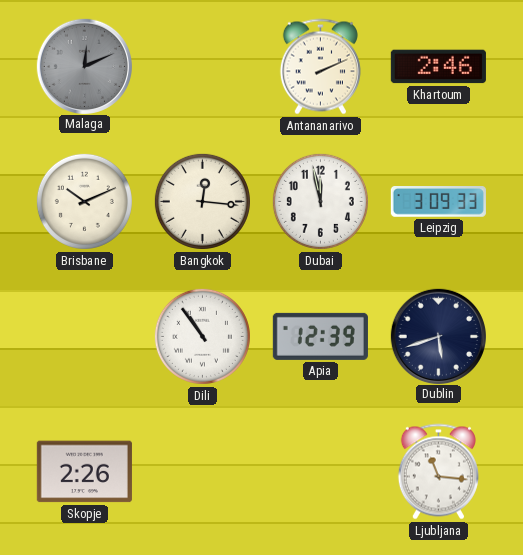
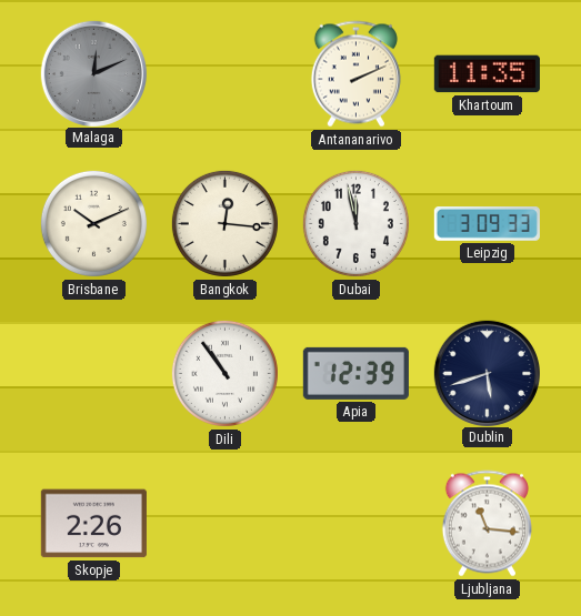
Khartoum: 2:46 -> 11:35 (487, 74)
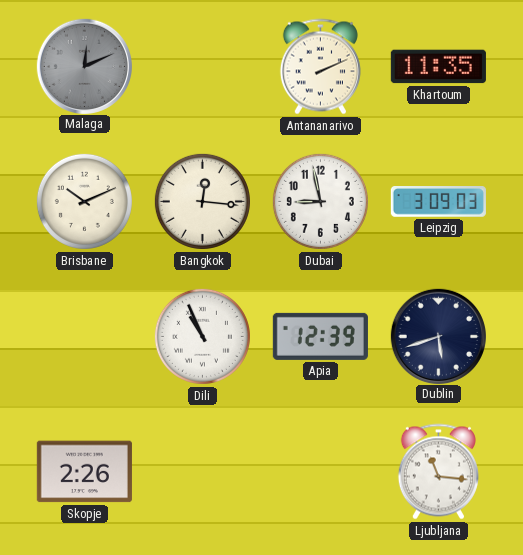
Dubai: 11:58 -> 8:58 (320, 201)
Leipzig: 3:09:33 -> 3:09:03 (438, 202)
Dili: 10:54 -> 10:56 (202, 336)
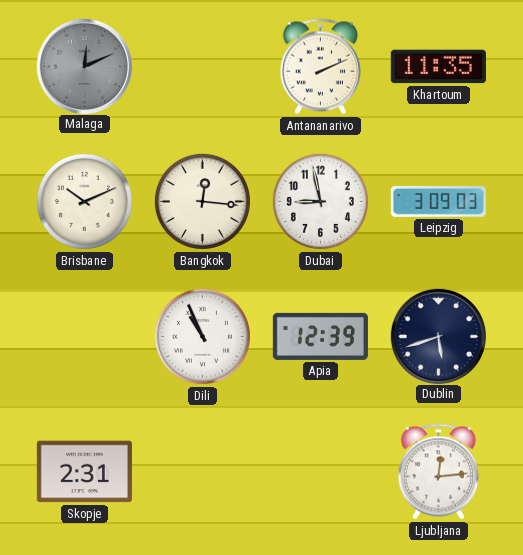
Skopje: 2:26 -> 2:31 (84, 472)
Ljubljana: 11:16 -> 12:14 (438, 472)
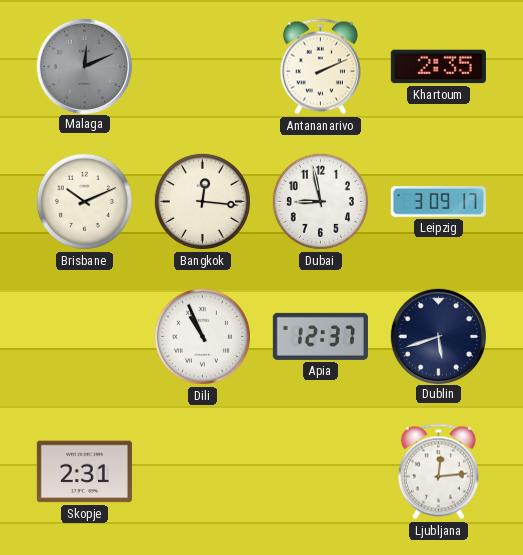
Khartoum: 11:35 -> 2:35 (438, 67)
Leipzig: 3:09:03 -> 3:09:17 (438, 202)
Apia: 12:39 -> 12:37 (320, 336)
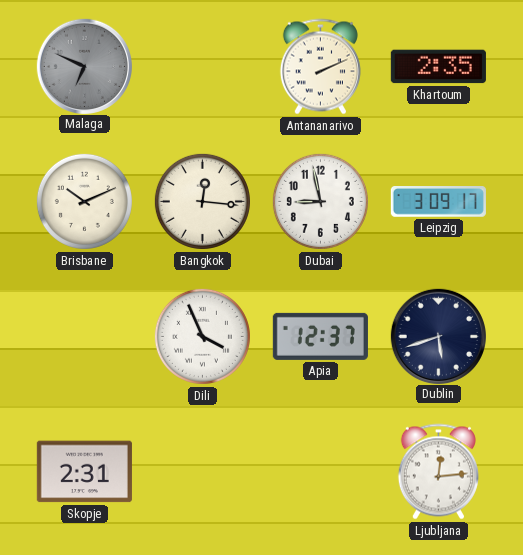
Malaga: 12:11 -> 6:49 (84, 66)
Dili: 10:56 -> 3:56 (202, 336)
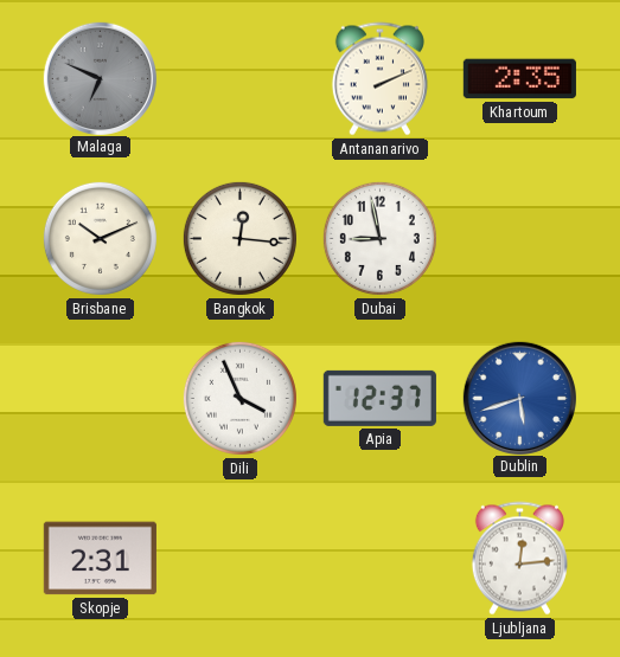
Leipzig: 3:09 -> none (438, 202)
Dublin dial: navy -> blue (519, 398)
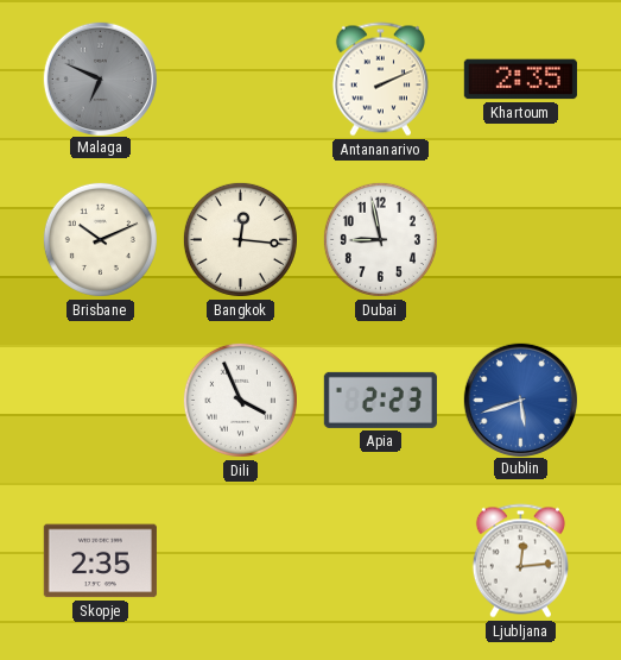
Apia: 12:37 -> 2:23 (380, 400)
Skopje: 2:31 -> 2:35 (100, 561)
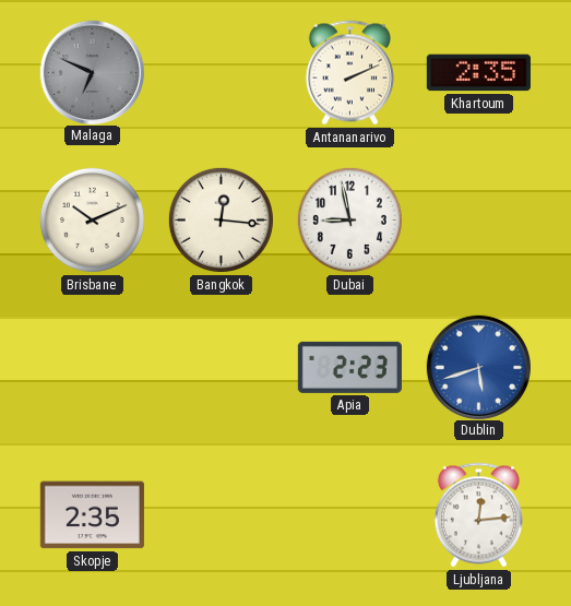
Dili: 3:56 -> none (240, 400)
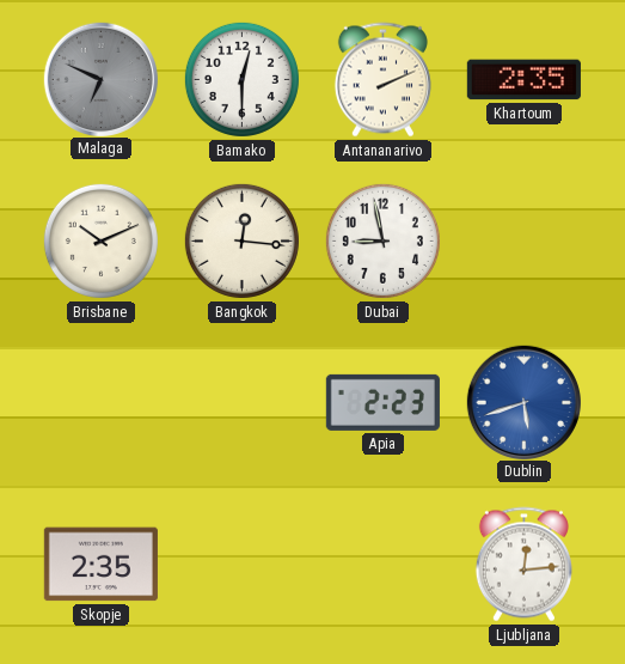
Bamako: none -> 12:30 (241, 79)
